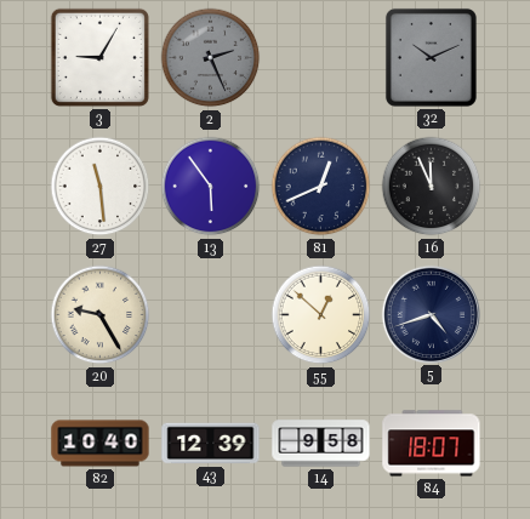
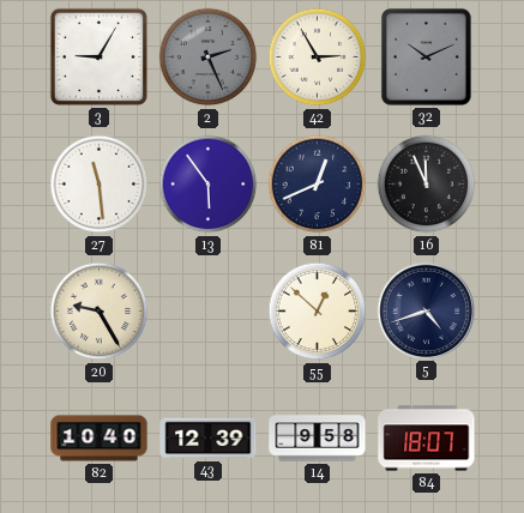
42: none -> 2:55 (318, 58)
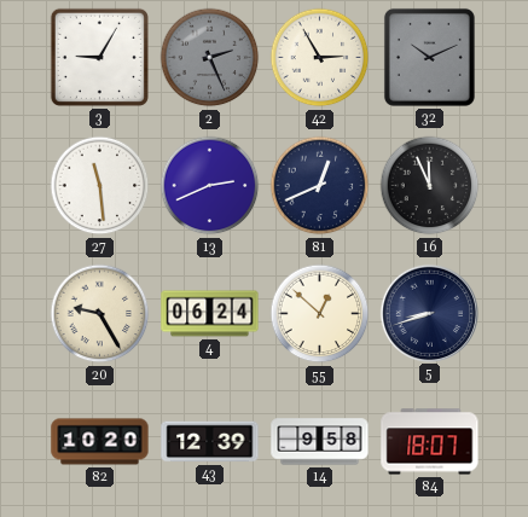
13: 5:54 -> 2:41 (210, 186)
4: none -> 06:24 (210, 314)
5: 4:42 -> 8:42 (429, 313)
82: 10:40 -> 10:20 (100, 442)
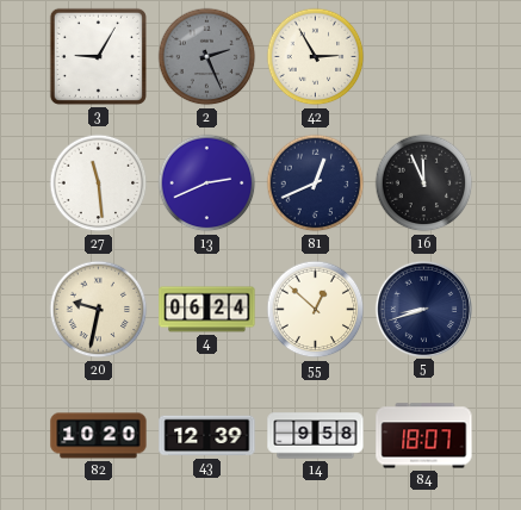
32: 10:11 -> none (429, 57)
20: 9:25 -> 9:32 (99, 310)
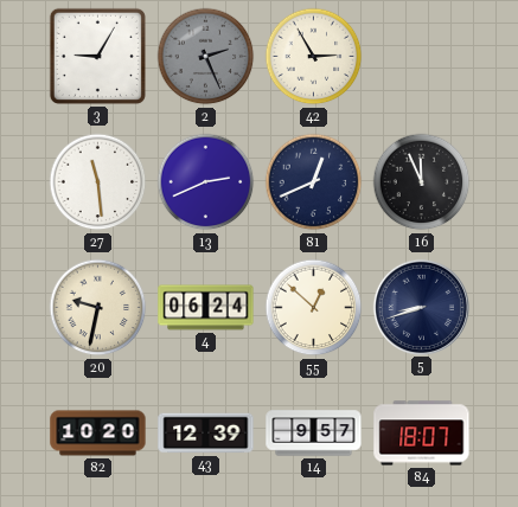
14: 9:58 -> 9:57 (314, 434)
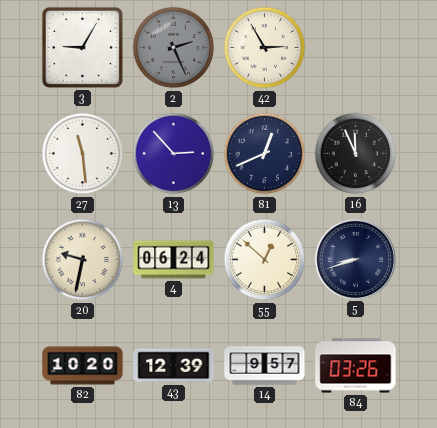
13: 2:41 -> 2:53 (174, 154)
84: 18:07 -> 03:26 (356, 366)
